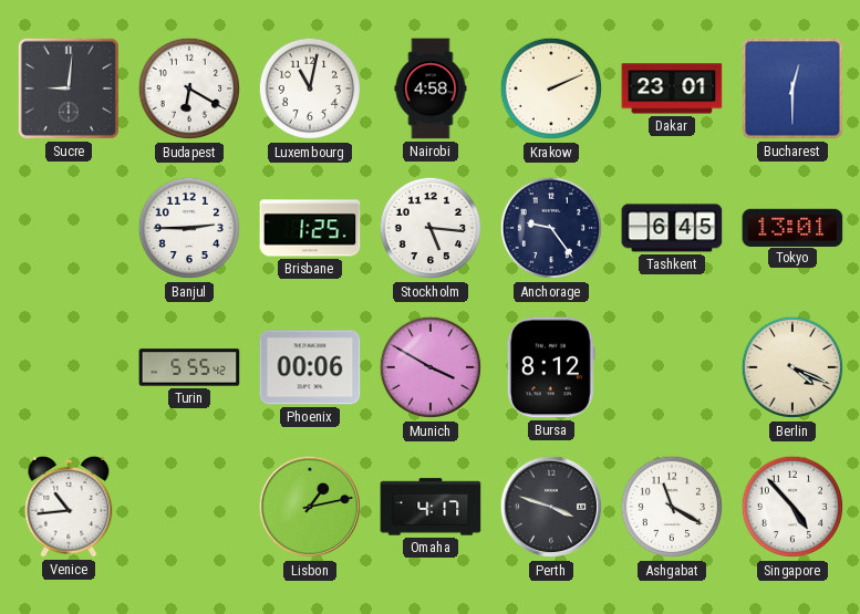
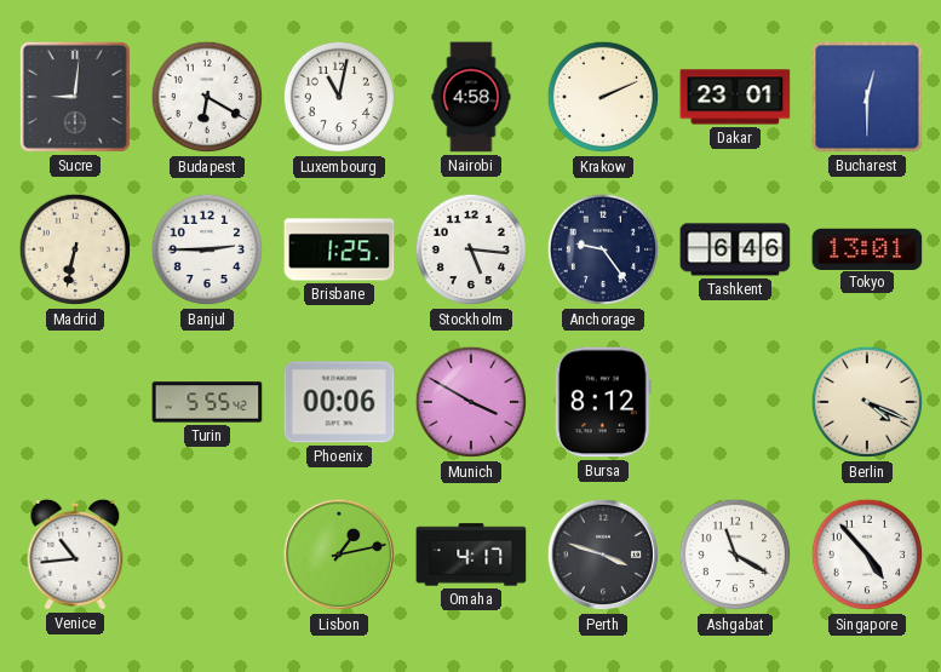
Madrid: none -> 6:32 (75, 249)
Tashkent: 6:45 -> 6:46 (735, 249)
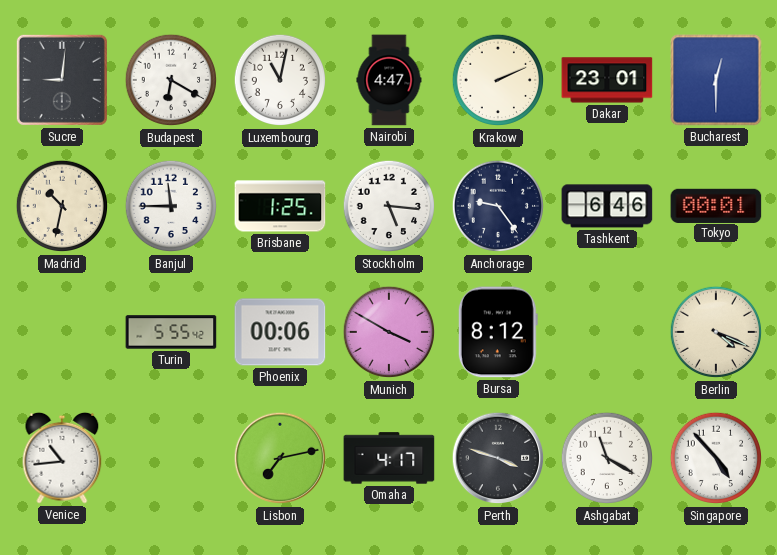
Nairobi: 4:58 -> 4:47 (389, 80)
Madrid: 6:32 -> 10:32 (62, 206)
Banjul: 2:45 -> 11:45 (171, 206)
Tokyo: 13:01 -> 00:01 (716, 205)
Lisbon: 1:13 -> 7:13 (280, 458)
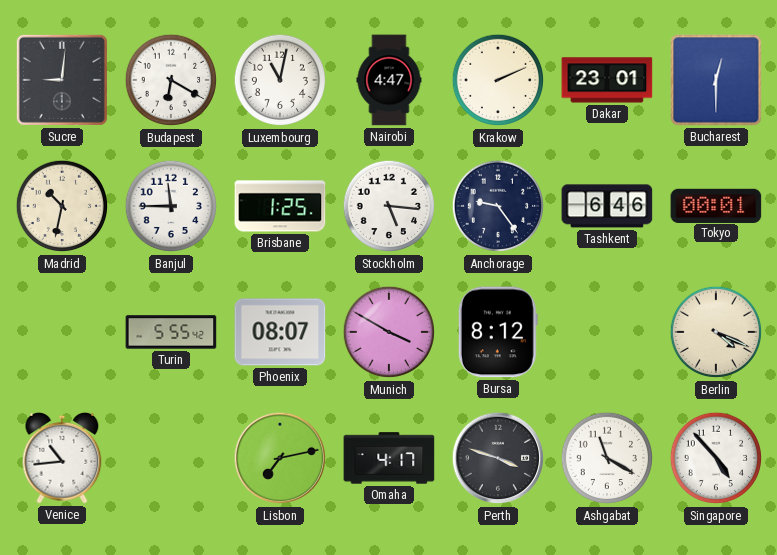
Phoenix: 00:06 -> 08:07 (280, 332)
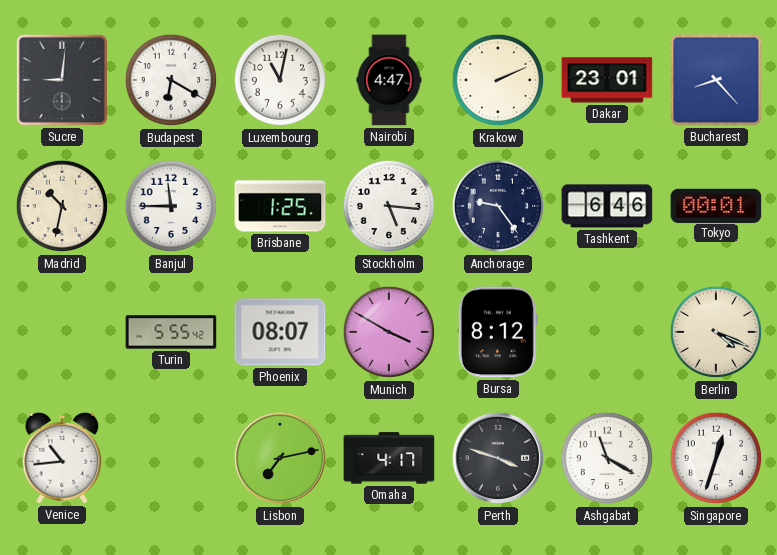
Bucharest: 12:30 -> 8:23 (716, 80)
Singapore: 4:53 -> 12:33 (716, 458)
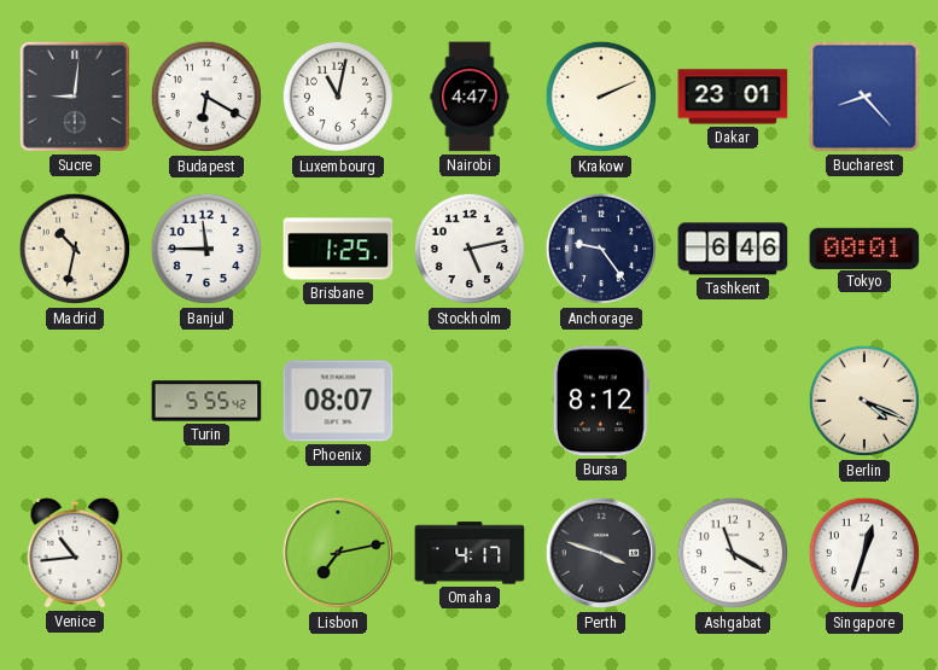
Stockholm: 5:16 -> 5:13 (470, 249)
Munich: 3:50 -> none (389, 332)
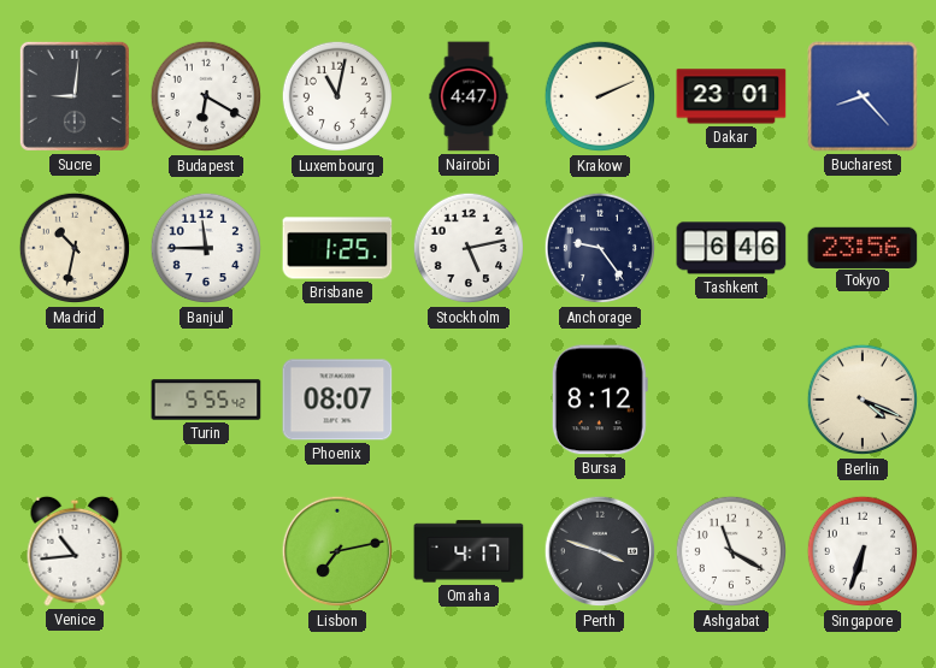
Tokyo: 00:01 -> 23:56 (863, 247)
Singapore: 12:33 -> 6:33 (863, 551)
